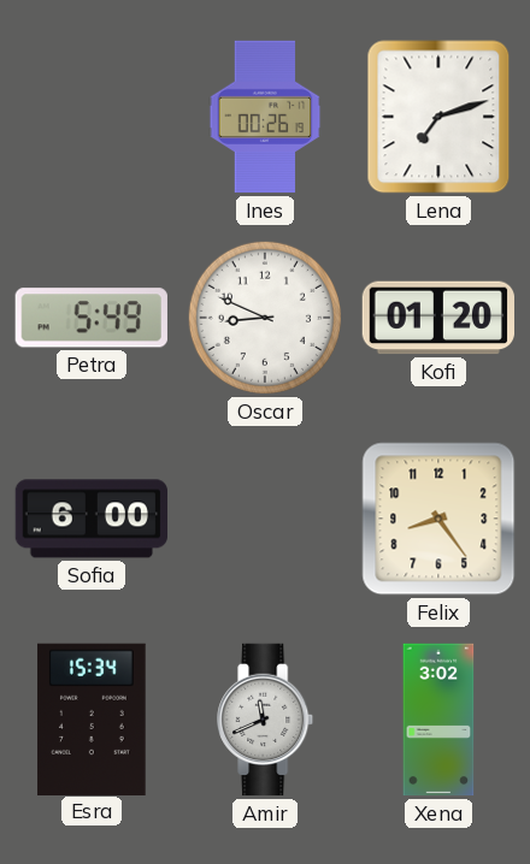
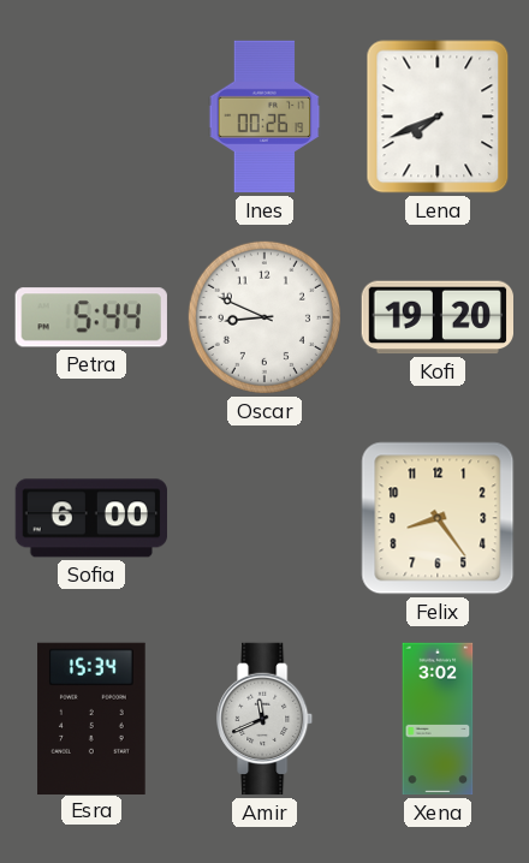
Lena: 7:12 -> 7:41 (438, 117)
Petra: 5:49 -> 5:44 (91, 317)
Kofi: 01:20 -> 19:20 (436, 317)
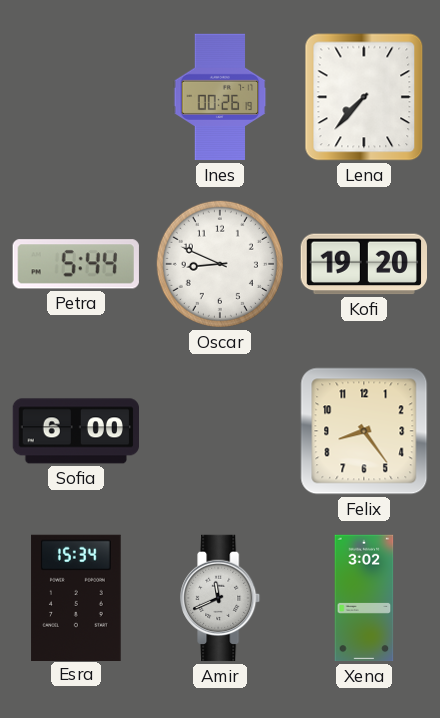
Lena: 7:41 -> 7:37 (364, 97)
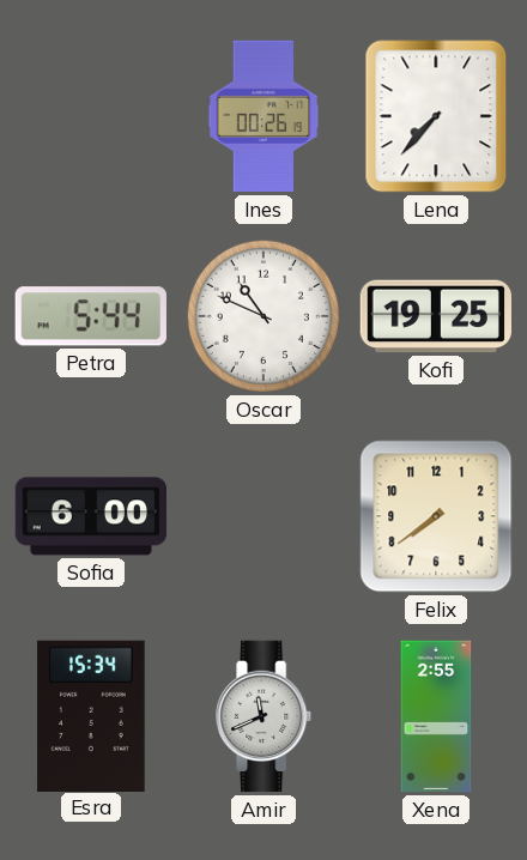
Oscar: 8:49 -> 10:49 (263, 316)
Kofi: 19:20 -> 19:25 (435, 316)
Felix: 8:24 -> 7:39 (436, 516)
Xena: 3:02 -> 2:55 (436, 716)
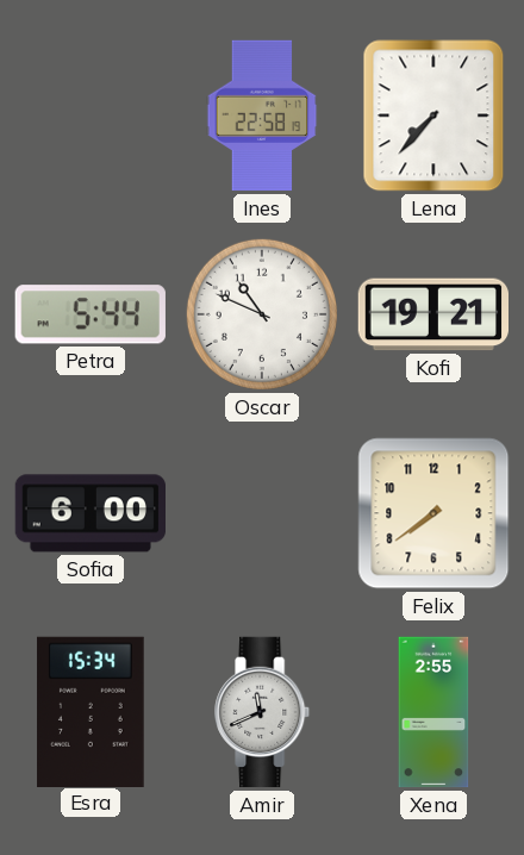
Ines: 00:26 -> 22:58 (262, 116)
Kofi: 19:25 -> 19:21 (432, 314)
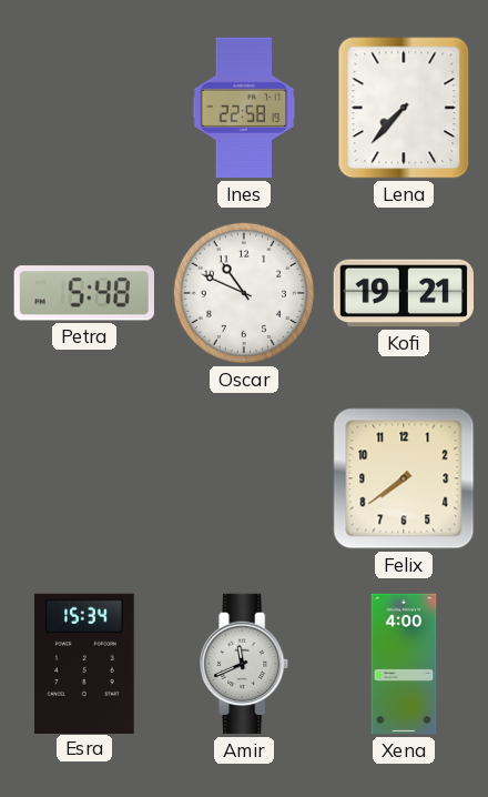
Petra: 5:44 -> 5:48 (84, 293)
Sofia: 6:00 -> none (89, 513)
Xena: 2:55 -> 4:00 (404, 664)
